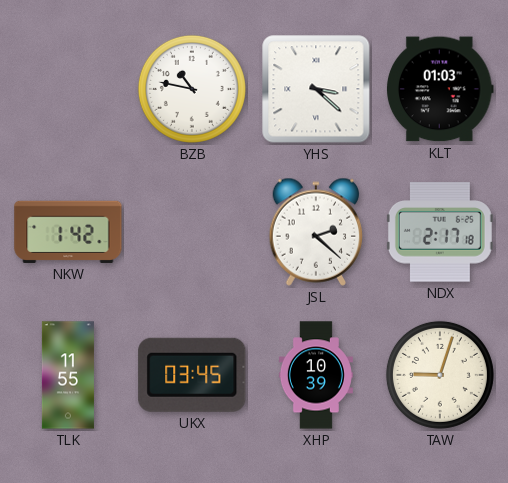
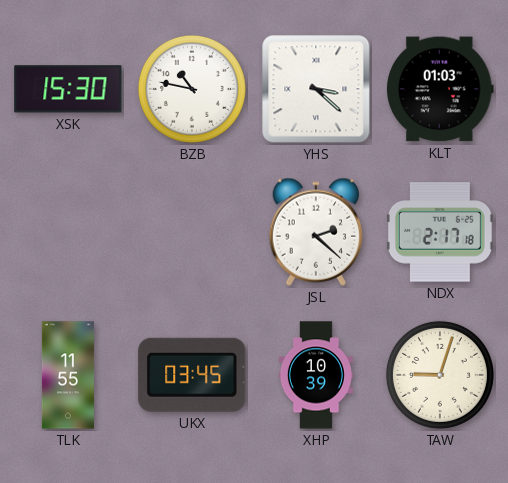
XSK: none -> 15:30 (68, 89)
NKW: 1:42 -> none (68, 232)
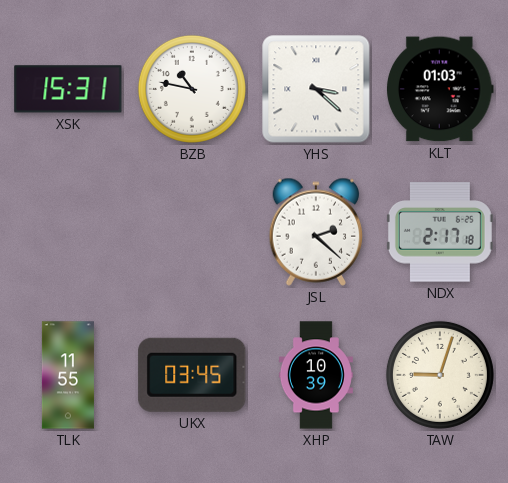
XSK: 15:30 -> 15:31 (68, 89)
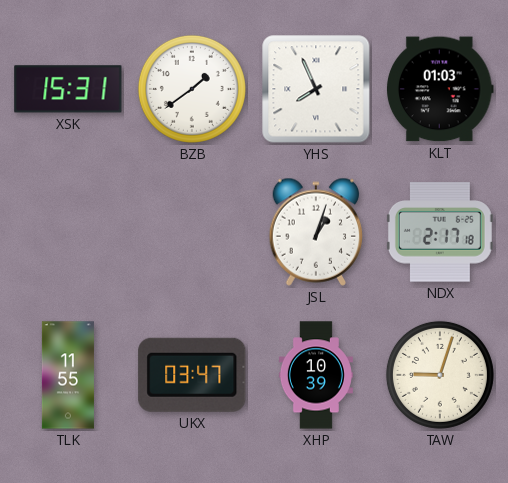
BZB: 10:47 -> 1:39 (192, 89)
YHS: 3:22 -> 7:56 (316, 89)
JSL: 2:22 -> 1:03 (316, 232)
UKX: 03:45 -> 03:47 (192, 375)
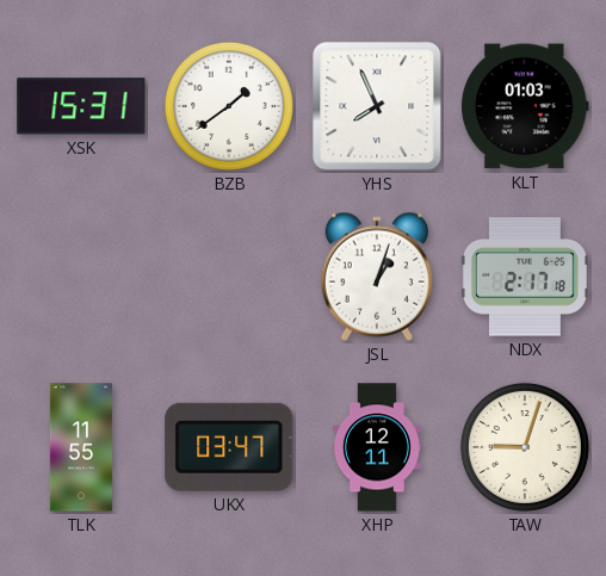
XHP: 10:39 -> 12:11 (377, 447)
